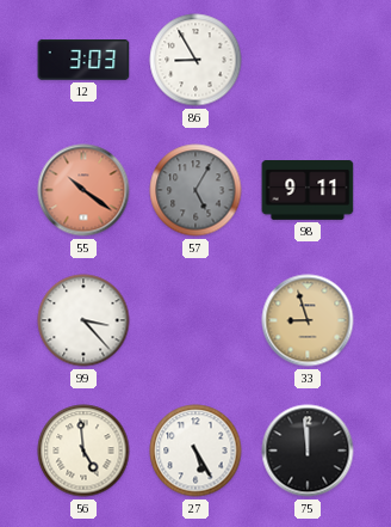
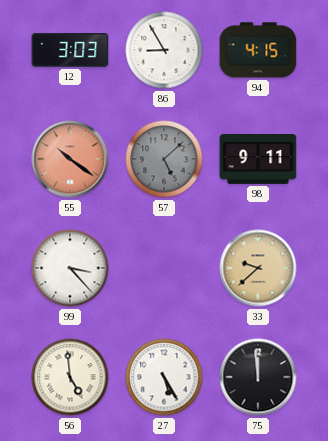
94: none -> 4:15 (258, 50)
57: 5:05 -> 5:08 (164, 159)
33: 8:57 -> 9:38 (258, 268)
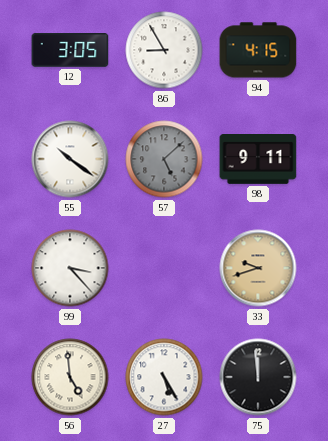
12: 3:03 -> 3:05 (70, 50)
55 dial: salmon -> white (70, 159)
33: 9:38 -> 9:42 (258, 268)
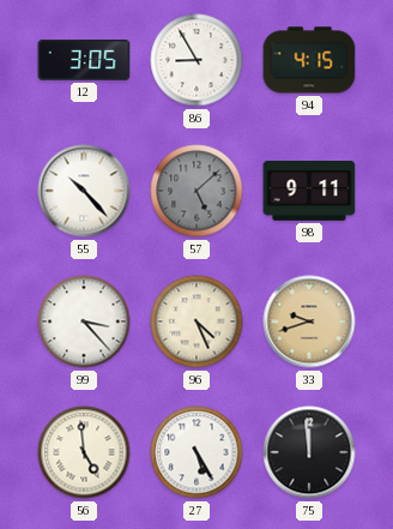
55: 10:21 -> 10:23 (84, 191)
96: none -> 4:26 (196, 321)
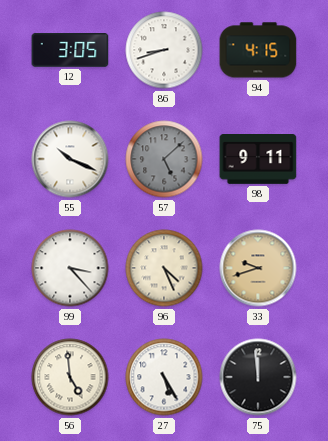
86: 8:55 -> 8:42 (164, 50)
55: 10:23 -> 10:19 (70, 159)
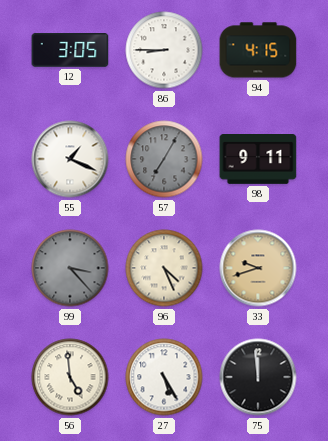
86: 8:42 -> 8:45 (164, 50)
55: 10:19 -> 1:19 (70, 159)
57: 5:08 -> 7:05 (164, 159)
99 dial: white -> grey (70, 268)
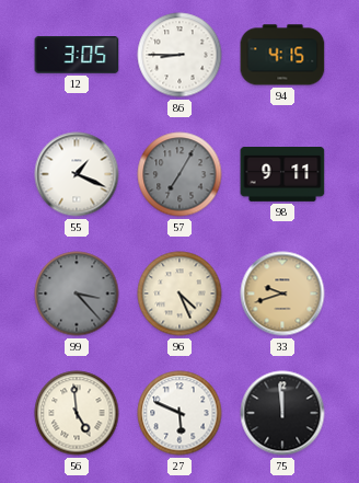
27: 5:25 -> 5:49 (179, 413)
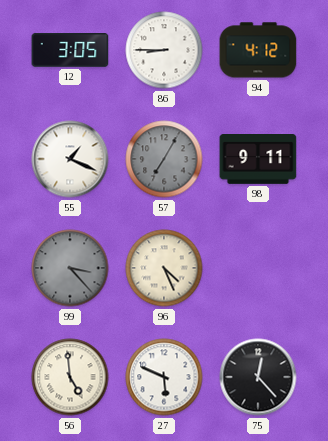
94: 4:15 -> 4:12 (258, 50)
33: 9:42 -> none (282, 294)
75: 11:59 -> 12:23 (258, 377)
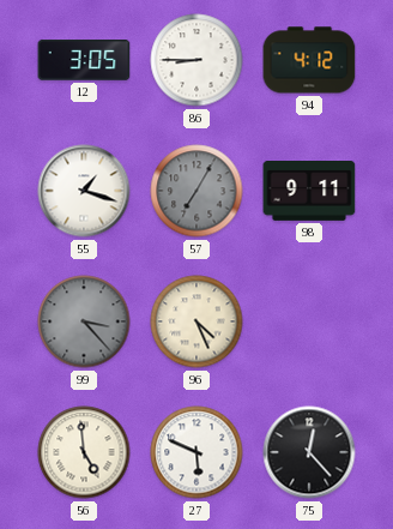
55: 1:19 -> 1:18 (84, 191)
